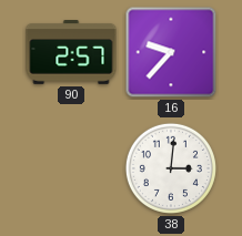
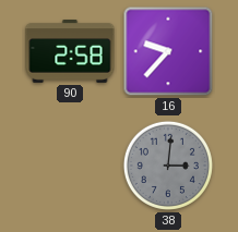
90: 2:57 -> 2:58 (70, 52)
38 dial: white -> grey (168, 166)
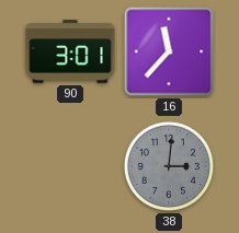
90: 2:58 -> 3:01 (70, 53)
16: 9:37 -> 11:37 (169, 51)
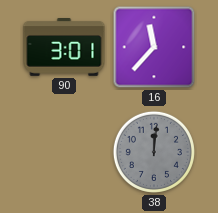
38: 3:01 -> 12:01 (154, 152)
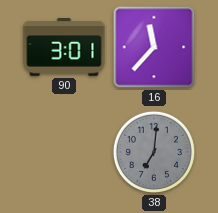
38: 12:01 -> 7:01 (154, 152)
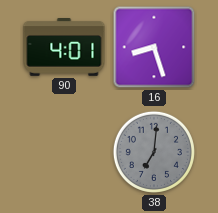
90: 3:01 -> 4:01 (64, 48)
16: 11:37 -> 8:27 (154, 47)
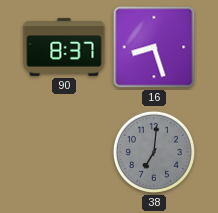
90: 4:01 -> 8:37 (64, 48)
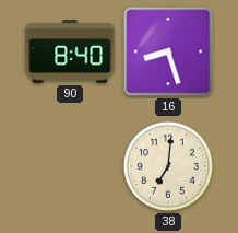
90: 8:37 -> 8:40 (70, 53)
38 dial: grey -> cream (168, 166)
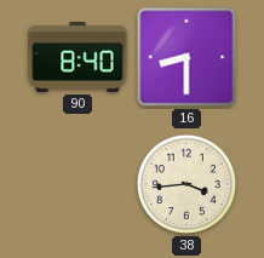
16: 8:27 -> 8:30 (186, 57)
38: 7:01 -> 3:44 (186, 184)
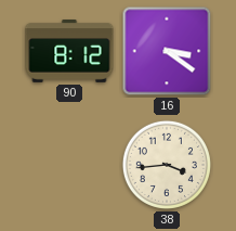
90: 8:40 -> 8:12 (69, 52)
16: 8:30 -> 3:21 (167, 51)
